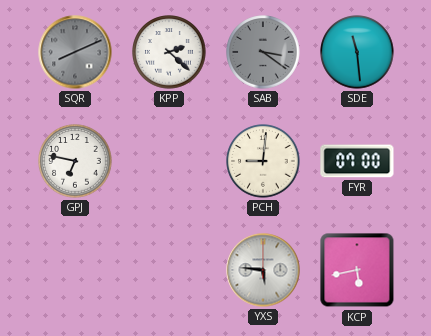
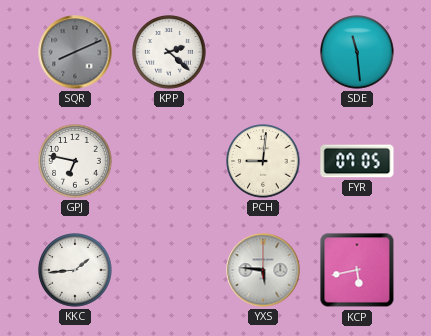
SAB: 3:21 -> none (263, 52)
FYR: 07:00 -> 07:05 (357, 161)
KKC: none -> 1:44 (75, 270)
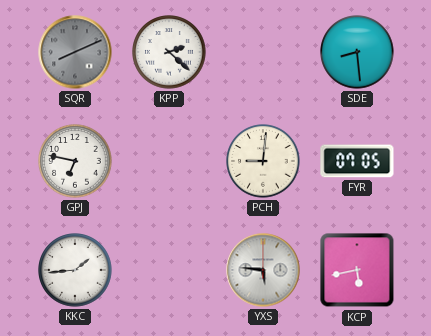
SDE: 11:29 -> 8:29 (357, 52)
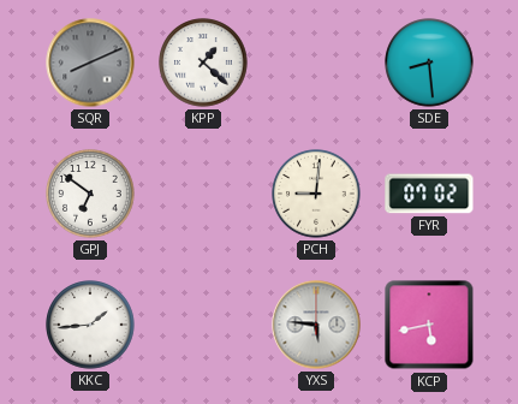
KPP: 2:22 -> 1:22 (203, 63)
GPJ: 6:47 -> 6:51 (90, 194)
FYR: 07:05 -> 07:02 (429, 194)
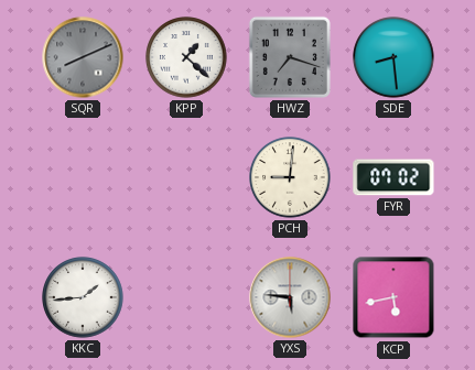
HWZ: none -> 7:18 (290, 57)
GPJ: 6:51 -> none (90, 194)
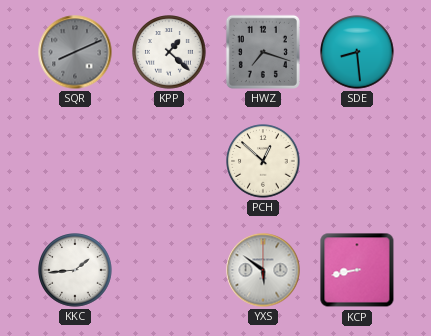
PCH: 9:01 -> 12:52 (263, 161)
FYR: 07:02 -> none (393, 177)
YXS: 5:46 -> 5:51 (263, 270)
KCP: 5:43 -> 8:43 (357, 270)
